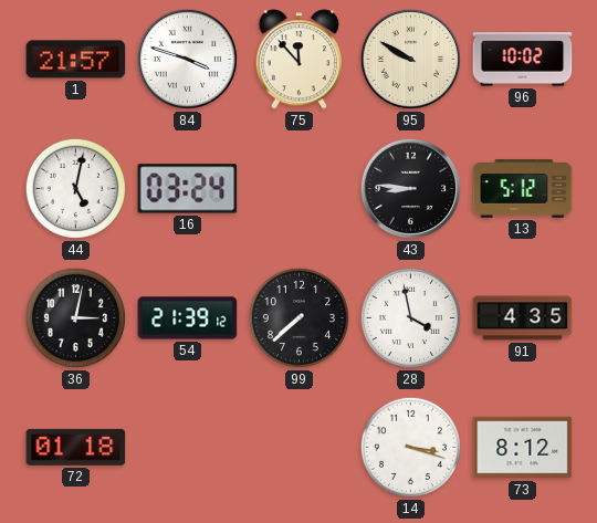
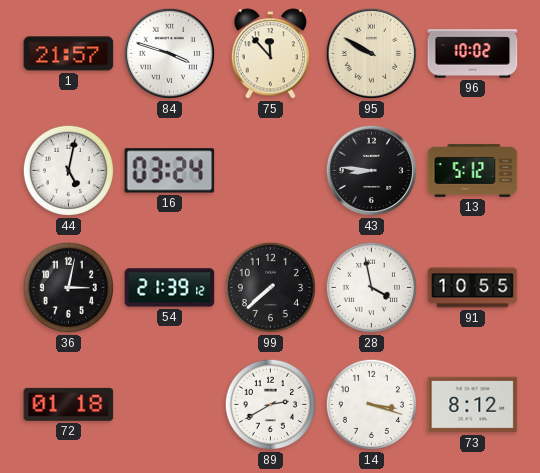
91: 4:35 -> 10:55 (473, 288)
89: none -> 2:40 (270, 404)
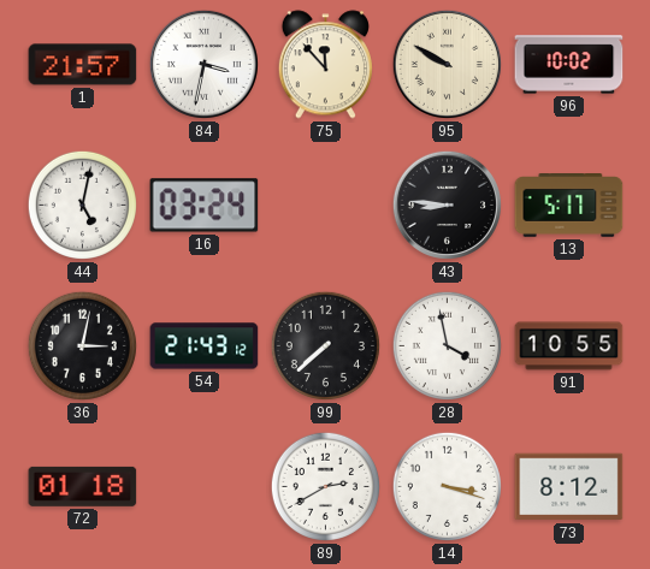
84: 3:48 -> 3:32 (203, 64)
13: 5:12 -> 5:17 (569, 206)
54: 21:39 -> 21:43 (205, 346)
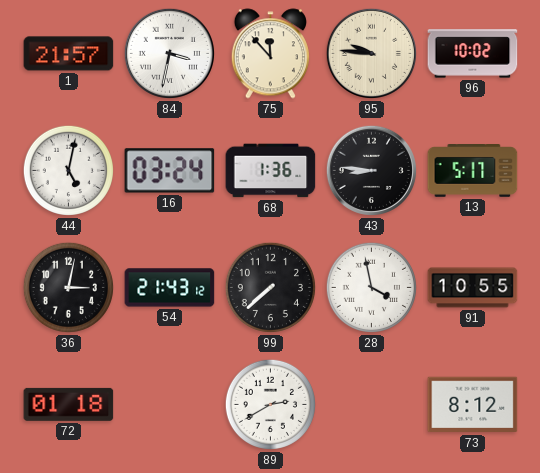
95: 9:50 -> 9:46 (371, 53)
68: none -> 1:36 (271, 171)
14: 3:18 -> none (447, 486)
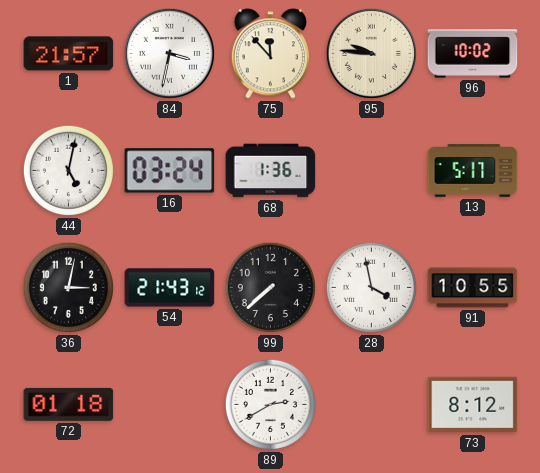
43: 8:46 -> none (371, 170)
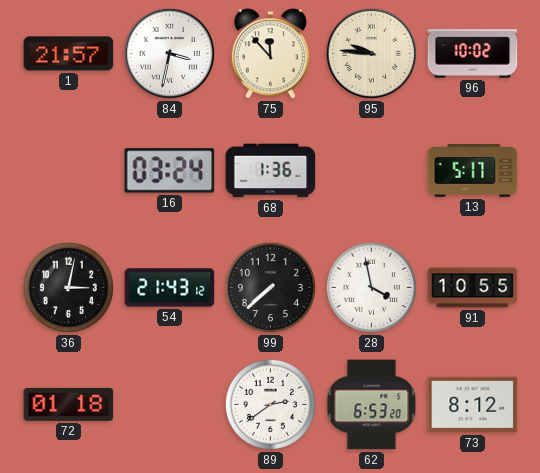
44: 5:02 -> none (68, 170)
89: 2:40 -> 2:39 (270, 404)
62: none -> 6:53 (372, 405)
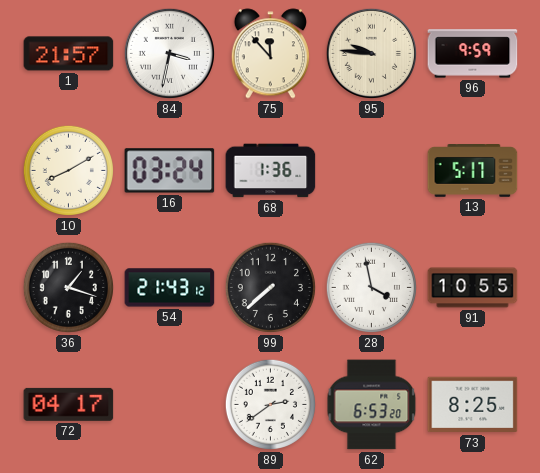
96: 10:02 -> 9:59 (473, 54)
10: none -> 8:10 (68, 170)
36: 3:02 -> 1:18 (68, 287)
72: 01:18 -> 04:17 (69, 404)
73: 8:12 -> 8:25 (473, 405)
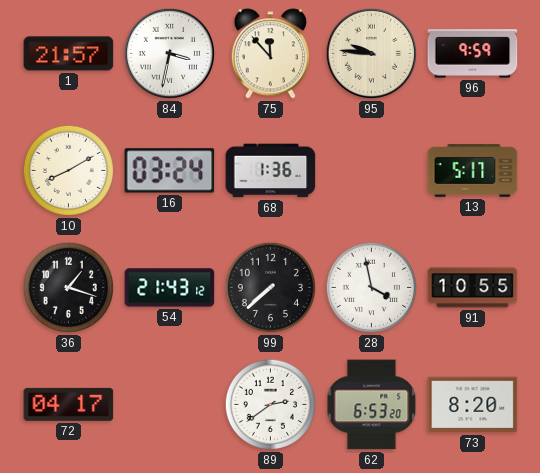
73: 8:25 -> 8:20 (473, 405)
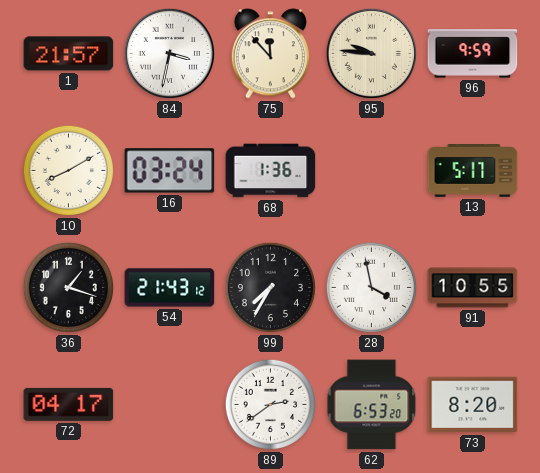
99: 7:38 -> 7:35 (270, 287)
